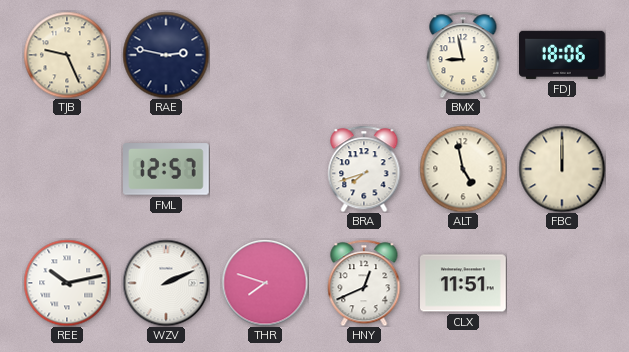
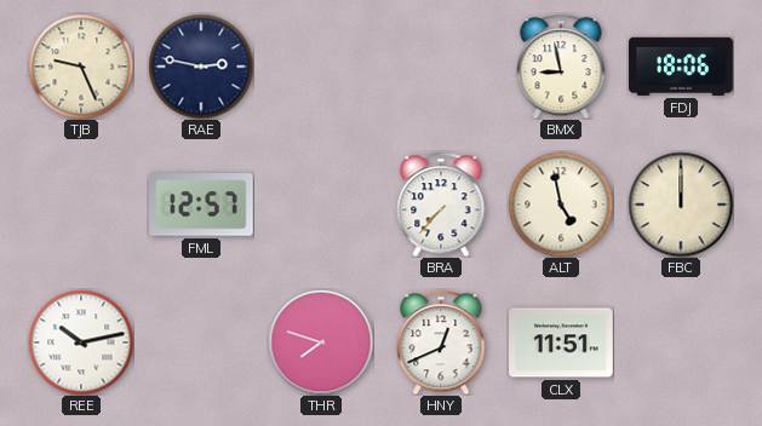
BRA: 7:42 -> 7:37 (441, 205)
WZV: 2:11 -> none (166, 283)
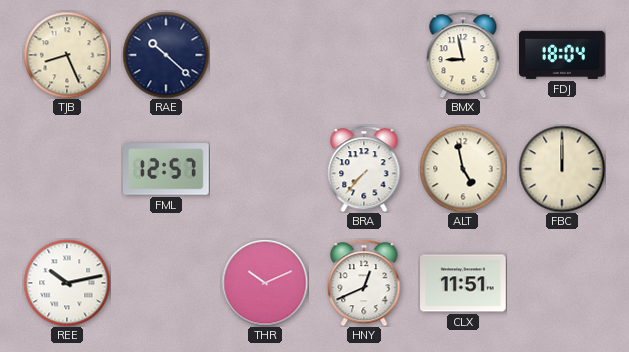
TJB: 9:26 -> 8:26 (67, 55)
RAE: 2:47 -> 10:22 (166, 55)
FDJ: 18:06 -> 18:04 (563, 55)
THR: 7:48 -> 10:11 (265, 283)
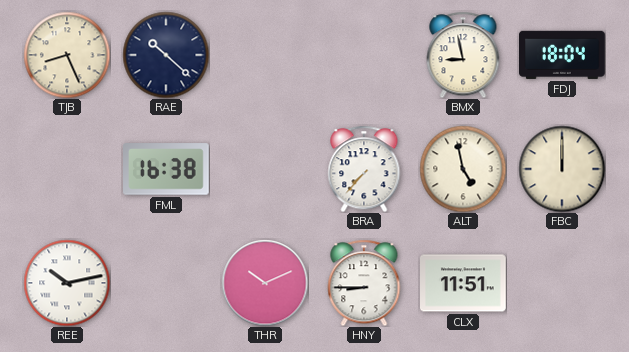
FML: 12:57 -> 16:38 (167, 169)
HNY: 12:41 -> 8:45 (364, 283)
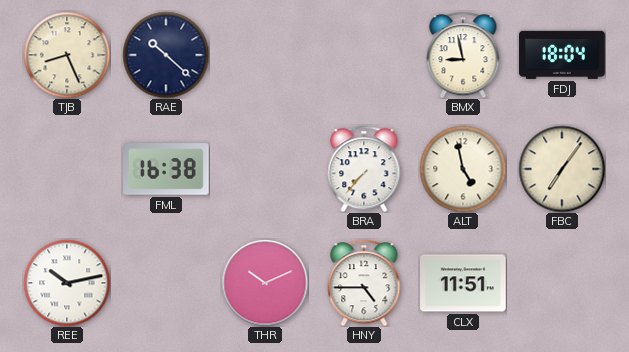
FBC: 12:00 -> 7:06 (562, 169)
HNY: 8:45 -> 4:45 (364, 283)
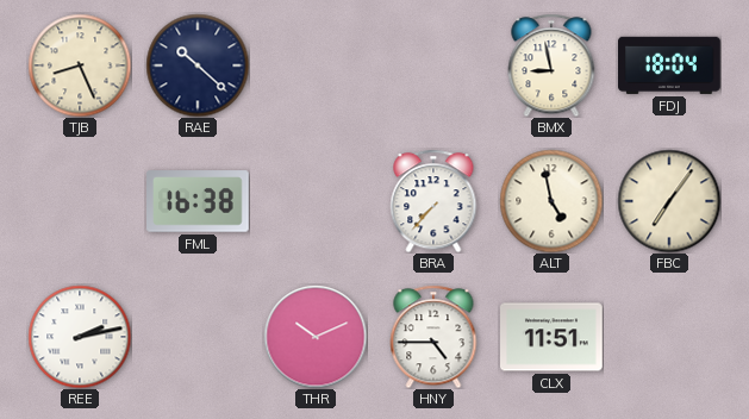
REE: 10:13 -> 2:13 (80, 337)
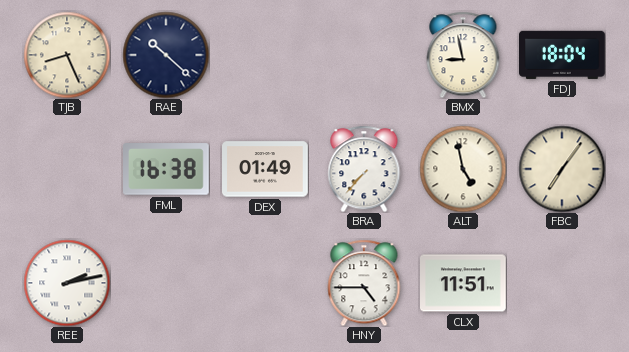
DEX: none -> 01:49 (266, 169)
THR: 10:11 -> none (316, 337)
